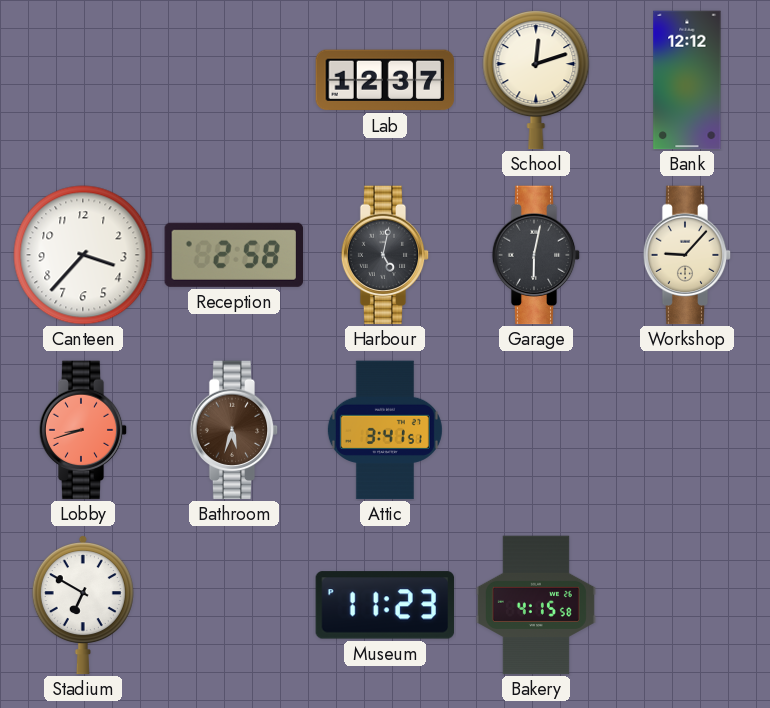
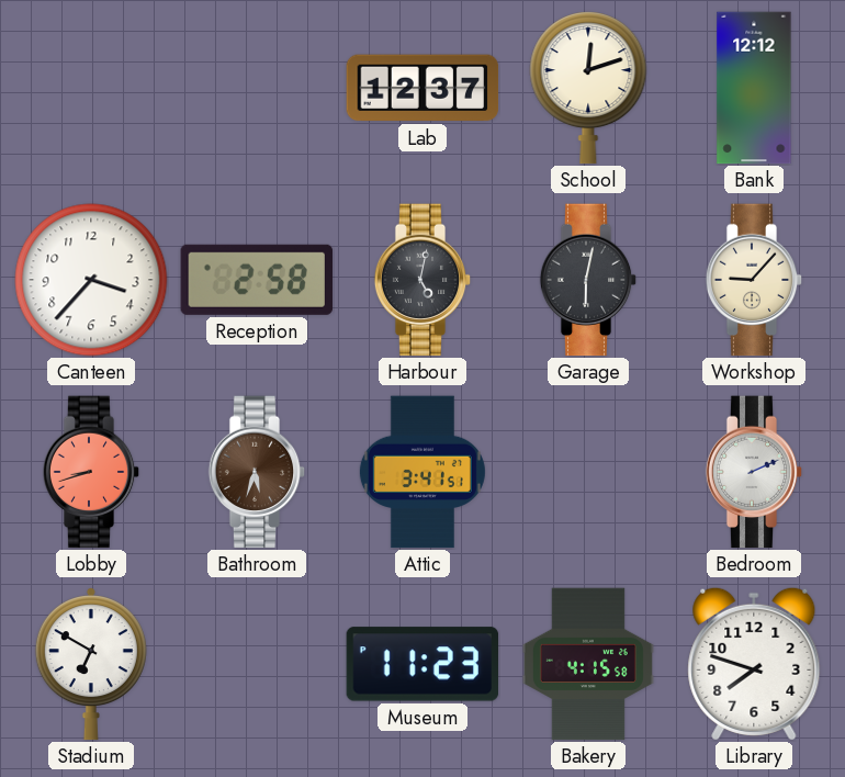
Bedroom: none -> 2:11 (754, 472)
Library: none -> 7:48 (754, 664)
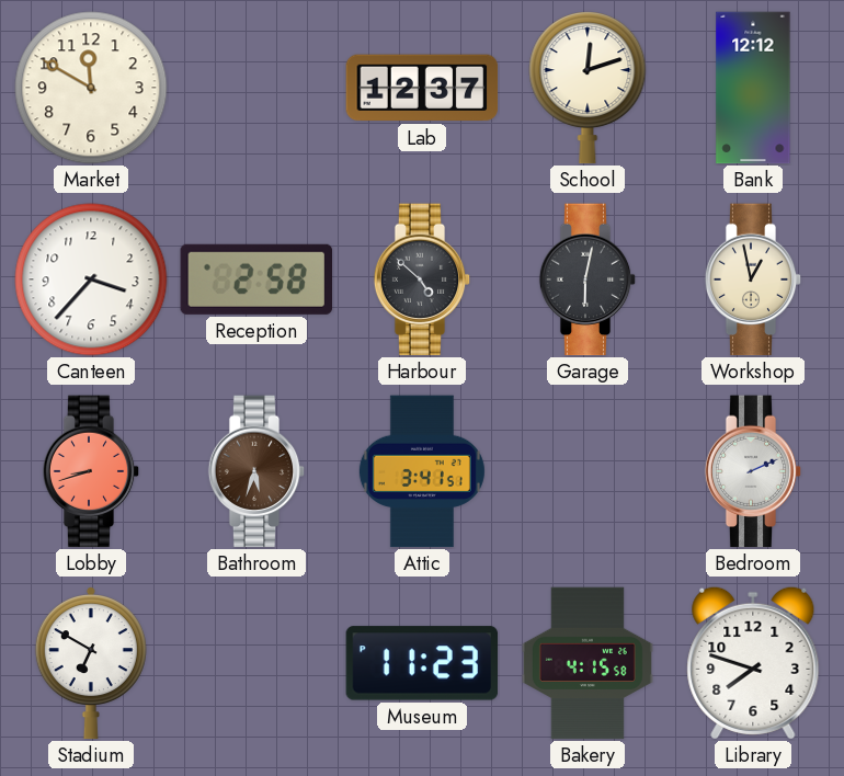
Market: none -> 11:50 (91, 88)
Harbour: 5:02 -> 4:52 (422, 279)
Workshop: 9:07 -> 12:58 (753, 279)
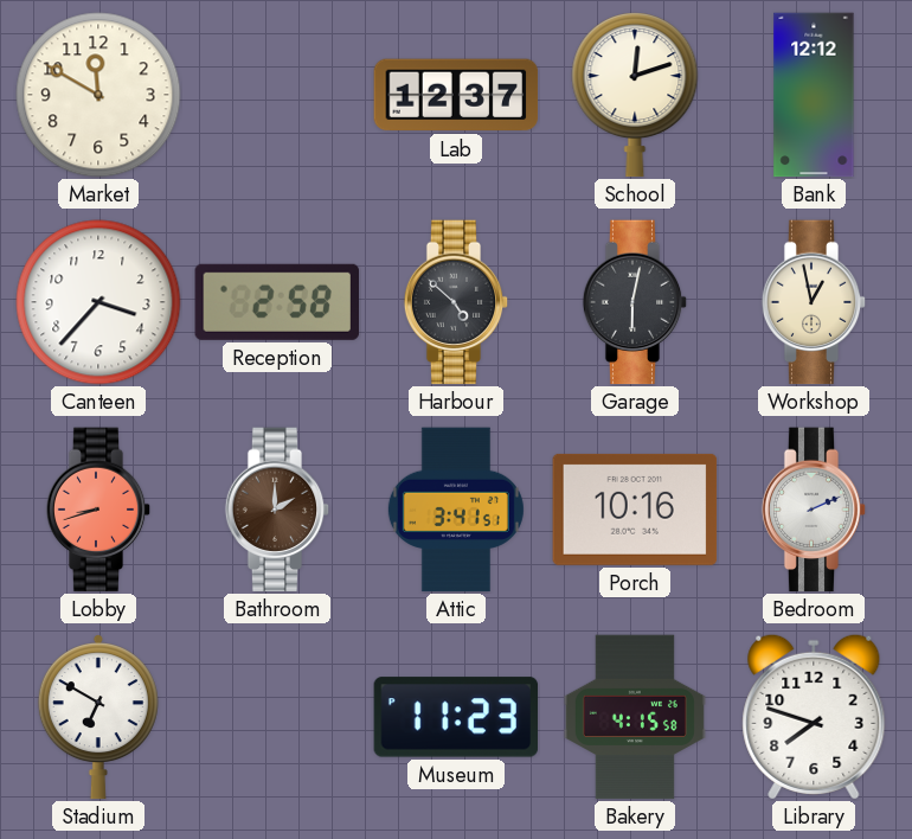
Bathroom: 5:33 -> 2:00 (277, 510)
Porch: none -> 10:16 (635, 510)
